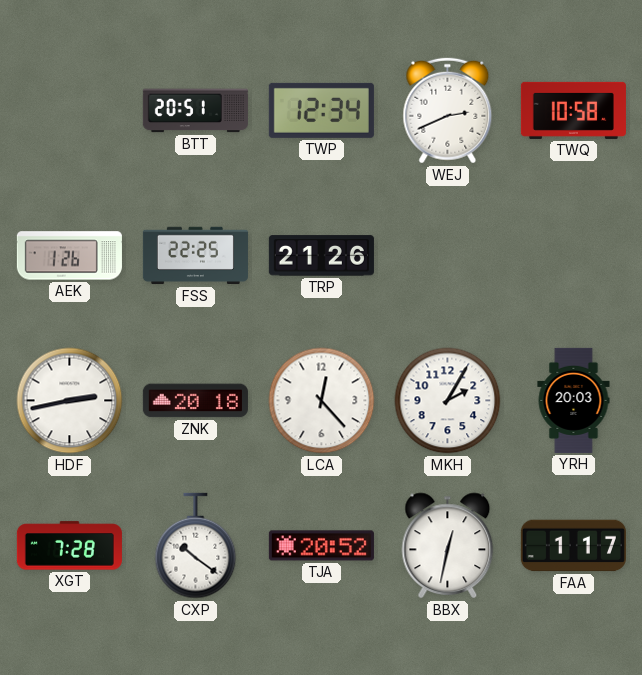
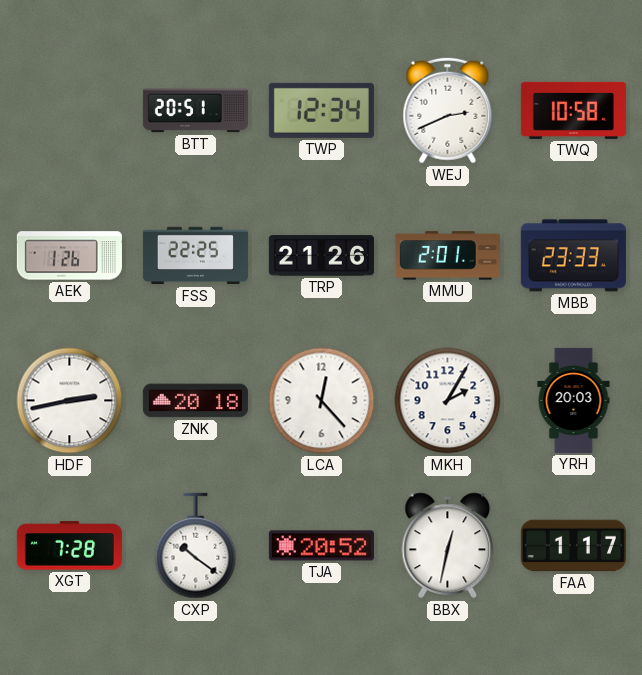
MMU: none -> 2:01 (447, 256)
MBB: none -> 23:33 (573, 256)
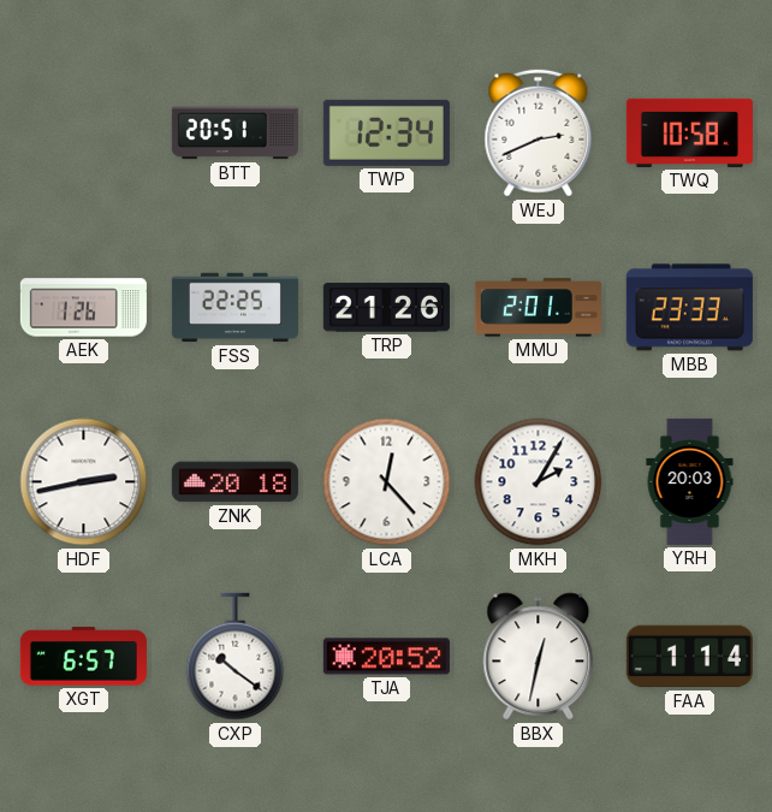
XGT: 7:28 -> 6:57 (83, 657)
FAA: 1:17 -> 1:14 (689, 657)
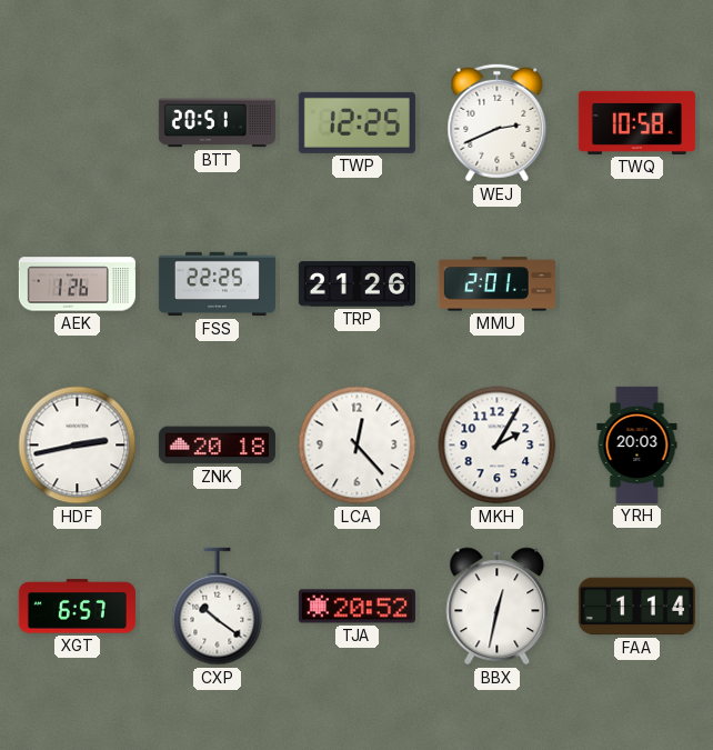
TWP: 12:34 -> 12:25 (356, 122)
MBB: 23:33 -> none (689, 308)
